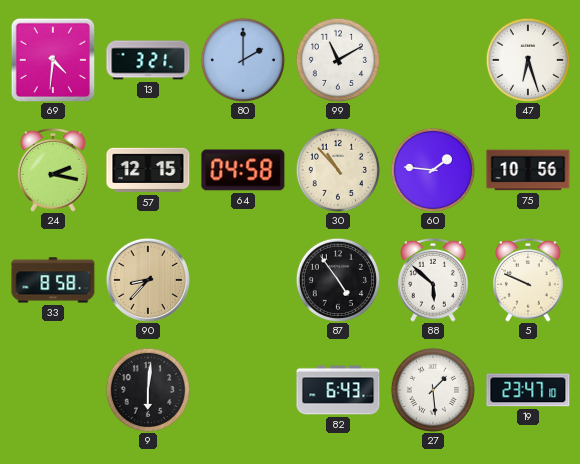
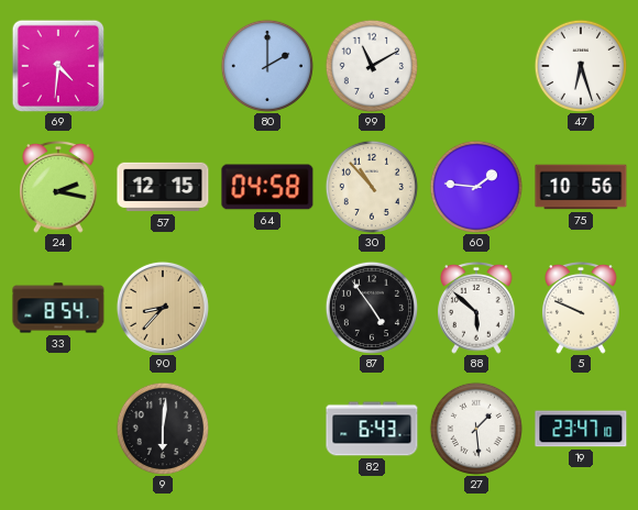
13: 3:21 -> none (148, 60)
33: 8:58 -> 8:54 (58, 308)
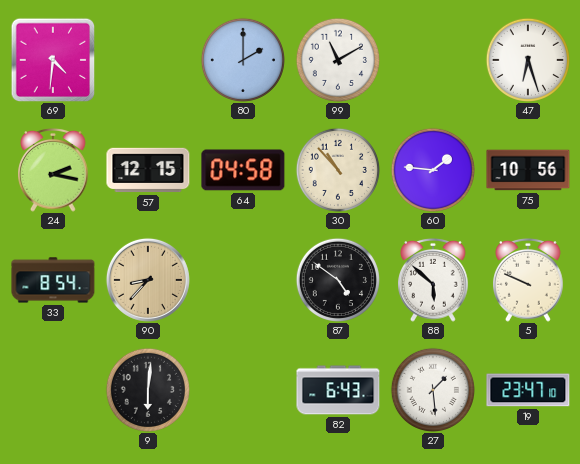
87: 4:54 -> 4:51 (338, 280)
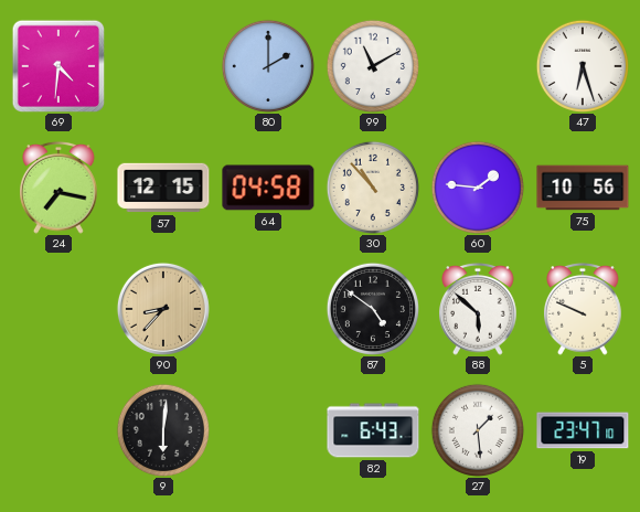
24: 2:17 -> 7:17 (60, 188)
33: 8:54 -> none (53, 280)
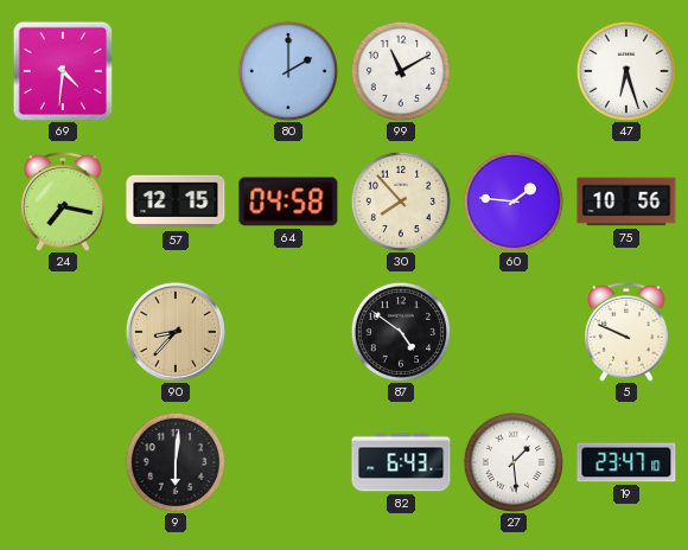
30: 10:53 -> 7:53 (401, 202)
88: 5:52 -> none (479, 309)
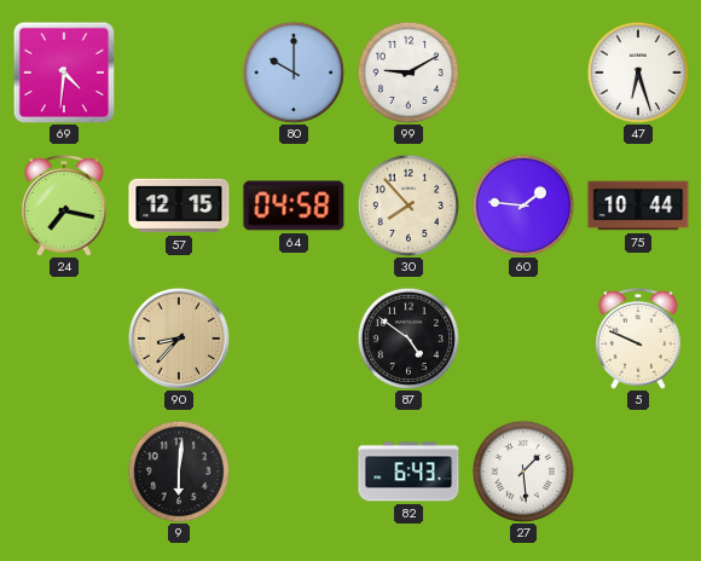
80: 2:00 -> 10:00 (294, 73)
99: 11:10 -> 9:10 (409, 73)
75: 10:56 -> 10:44 (638, 206)
19: 23:47 -> none (626, 462)
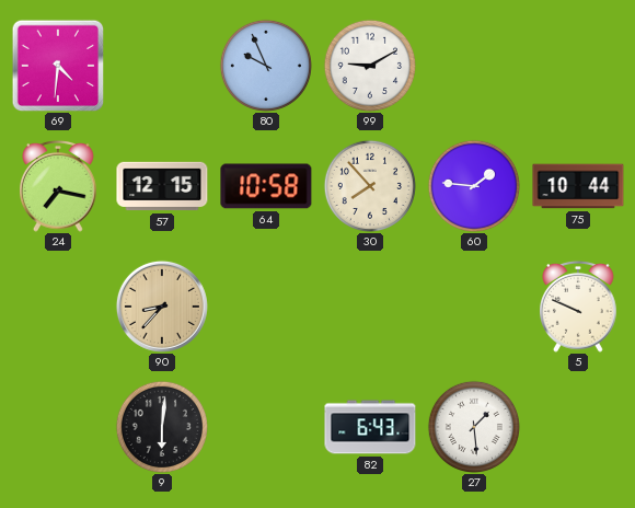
80: 10:00 -> 9:56 (266, 66)
47: 6:27 -> none (638, 73)
64: 04:58 -> 10:58 (266, 186)
87: 4:51 -> none (409, 339)
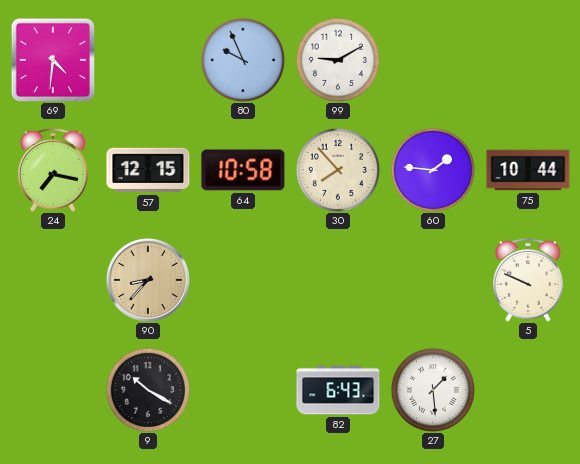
9: 6:01 -> 10:20 (148, 390)
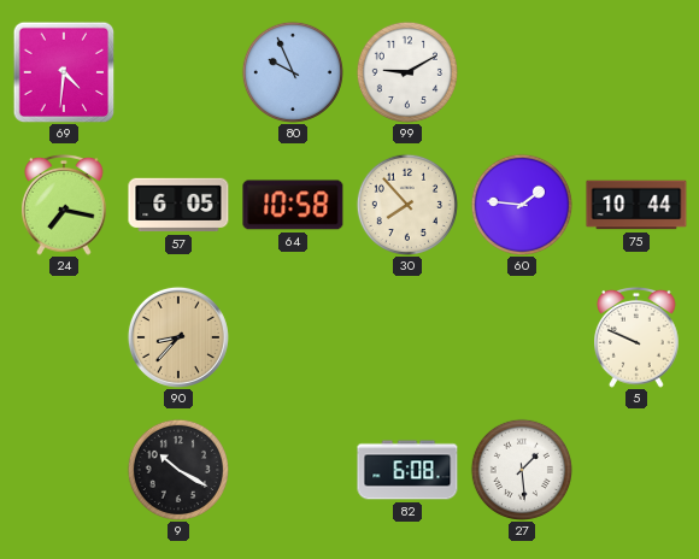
57: 12:15 -> 6:05 (178, 205)
82: 6:43 -> 6:08 (407, 470)
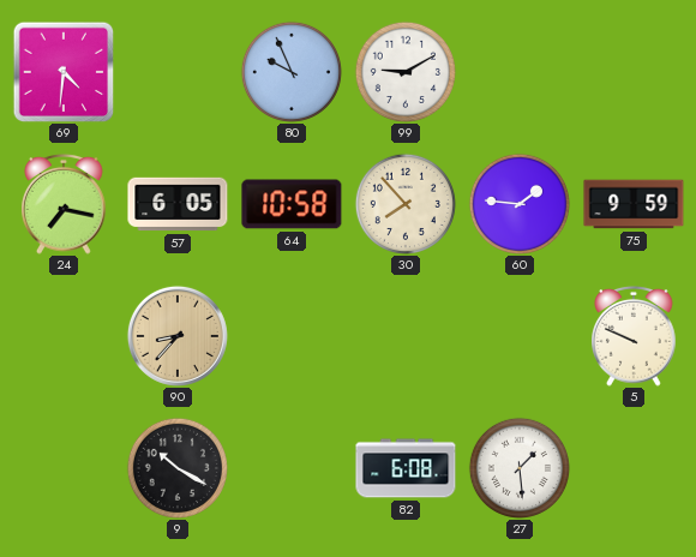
75: 10:44 -> 9:59 (634, 204)
